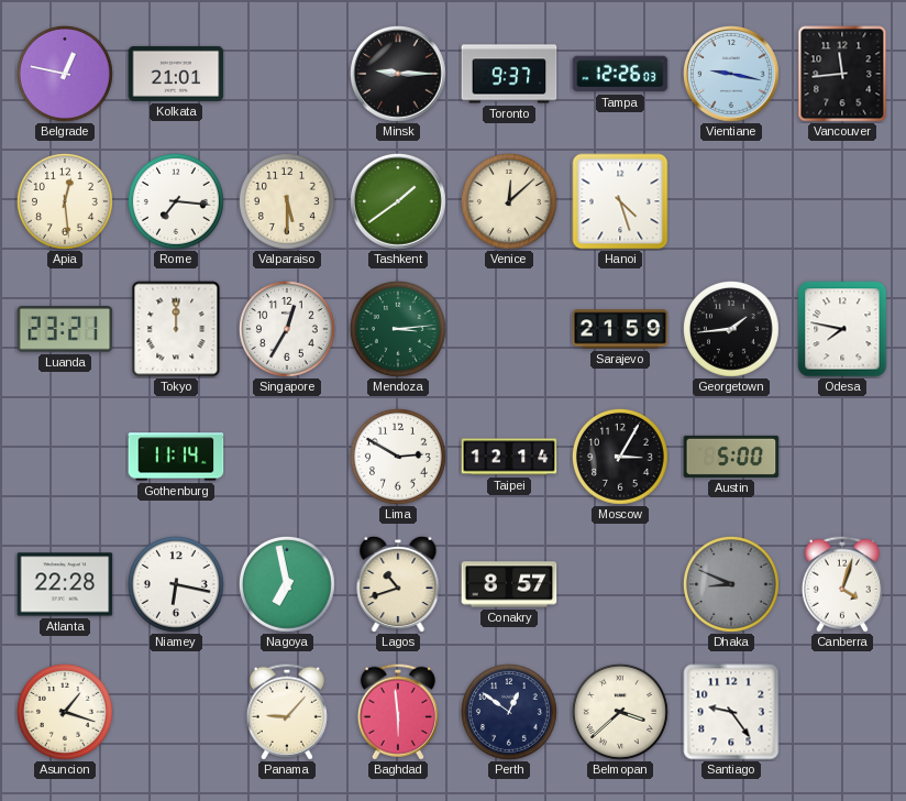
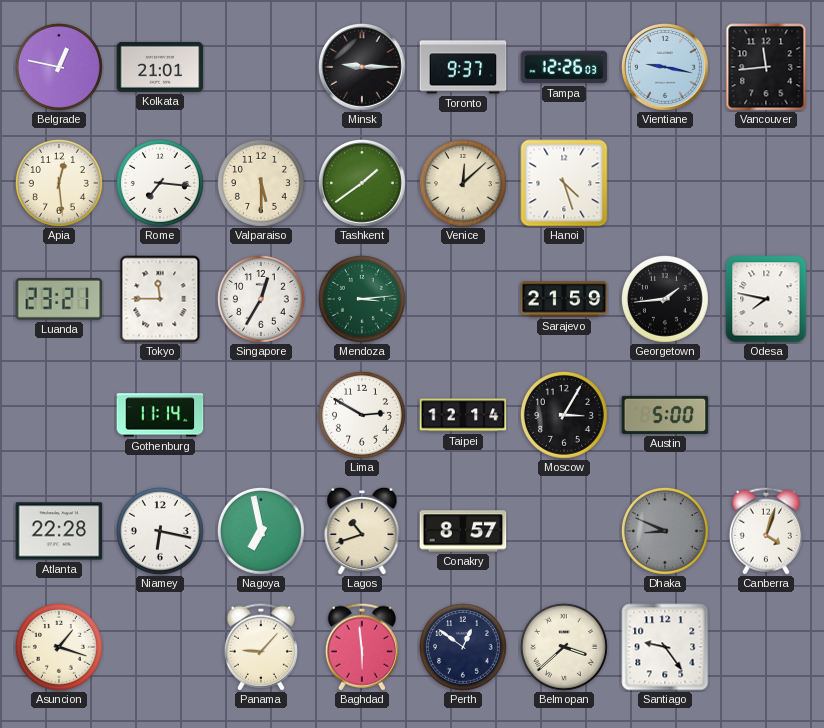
Tokyo: 12:00 -> 11:45 (160, 299)
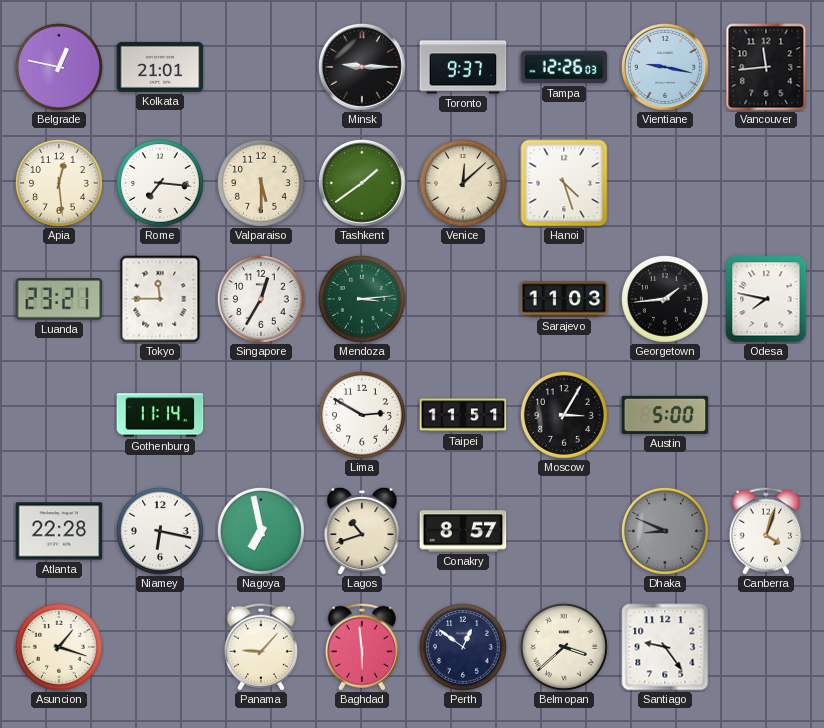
Sarajevo: 21:59 -> 11:03 (564, 299)
Taipei: 12:14 -> 11:51 (463, 415)
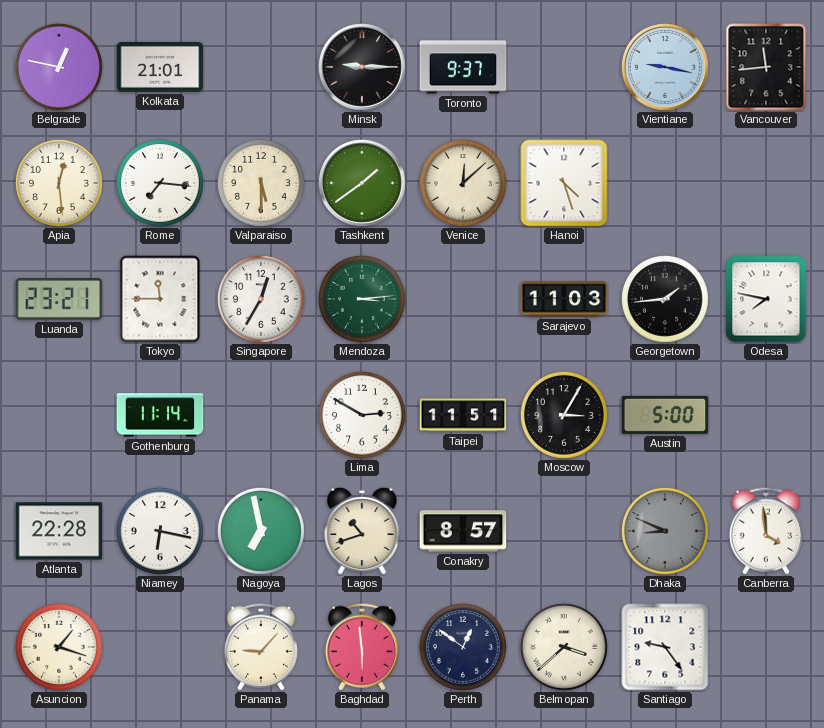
Tampa: 12:26 -> none (564, 67)
Canberra: 4:03 -> 3:59 (766, 531)
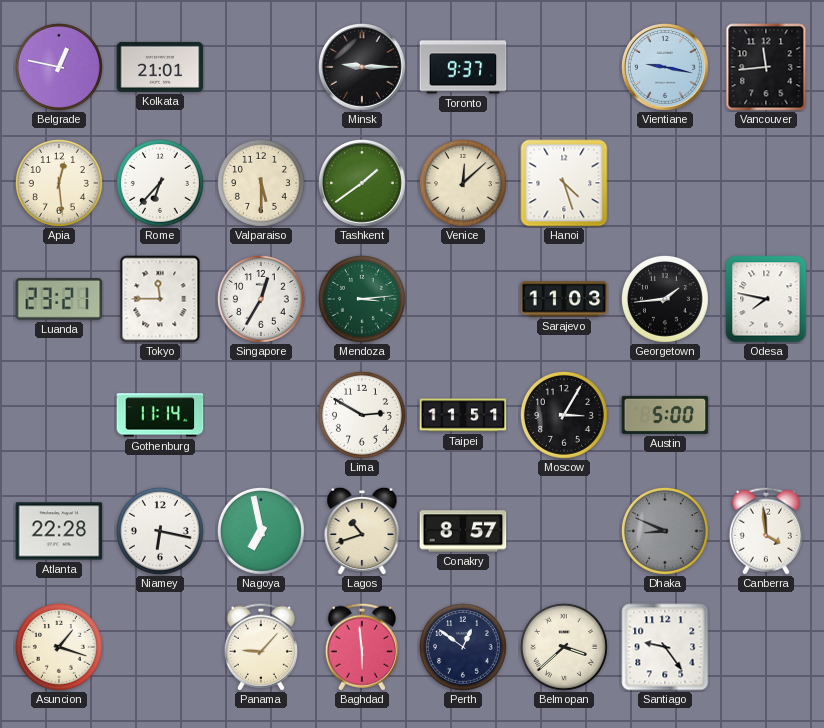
Rome: 7:16 -> 6:37 (160, 183)
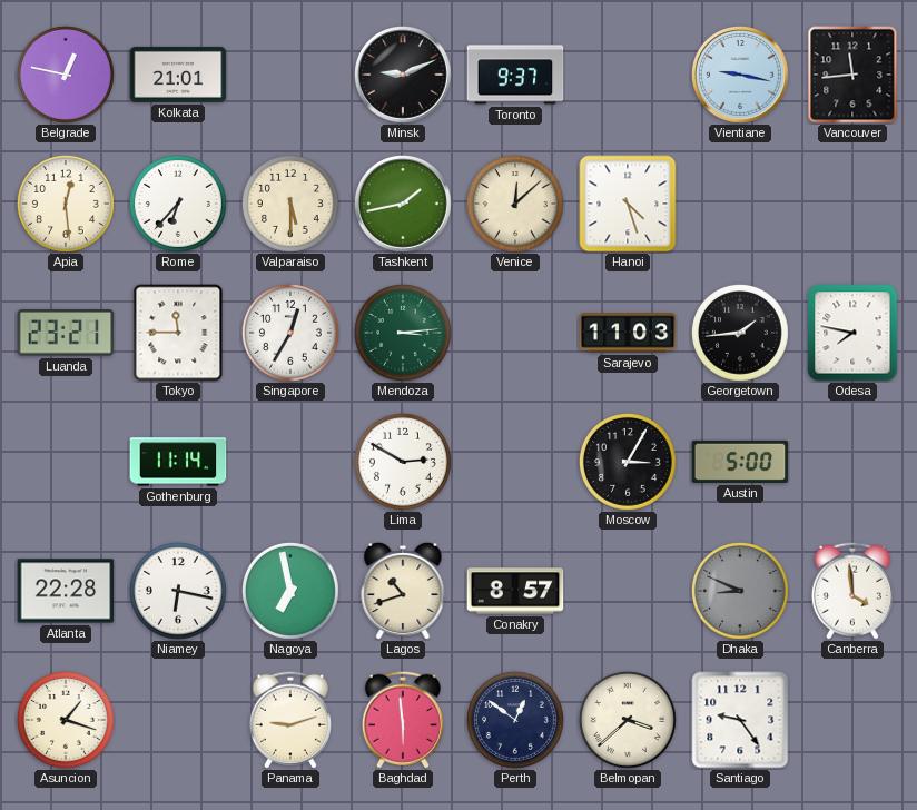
Minsk: 9:15 -> 9:11 (404, 76)
Tashkent: 1:39 -> 1:43 (404, 205)
Taipei: 11:51 -> none (463, 415)
Panama: 9:07 -> 9:12 (290, 720)
